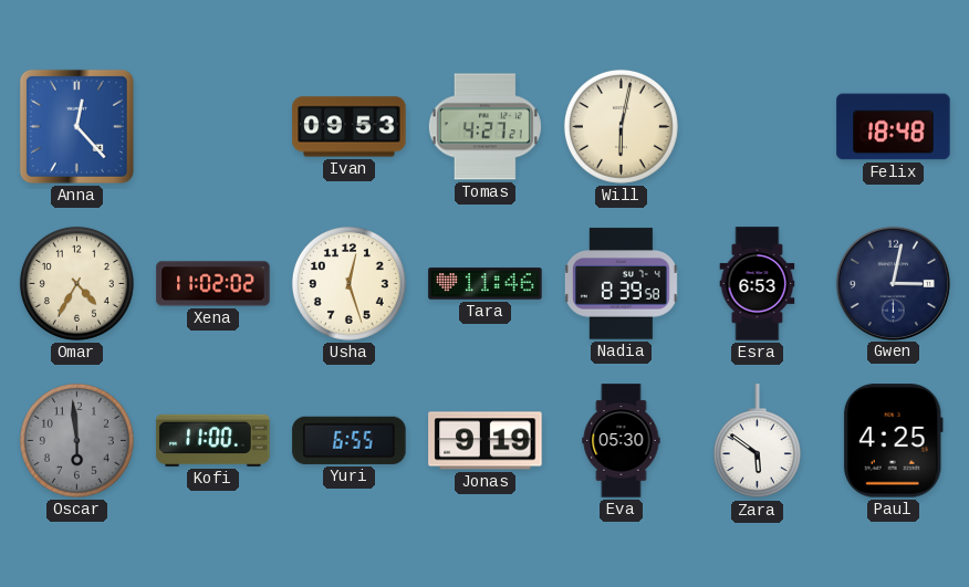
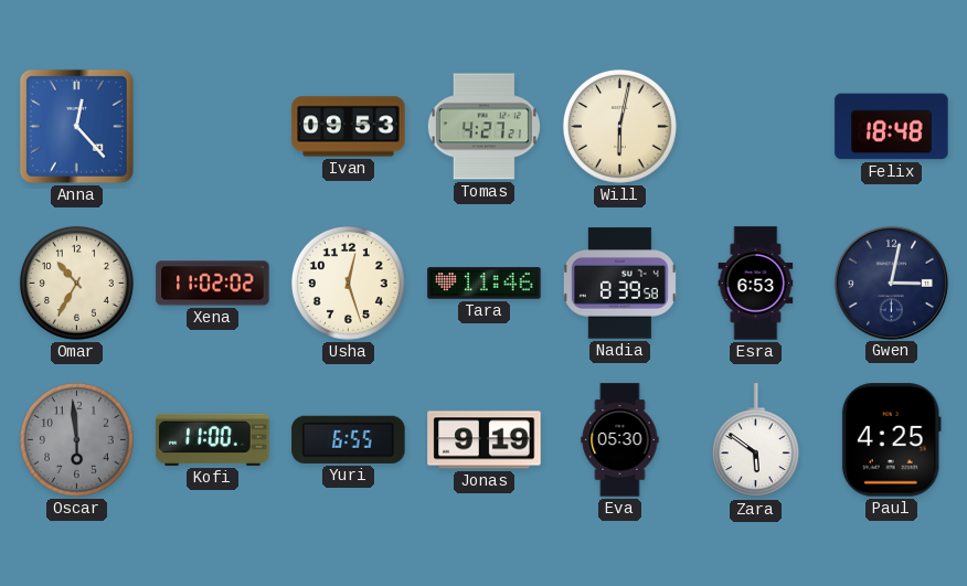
Omar: 4:35 -> 10:35 (76, 283)
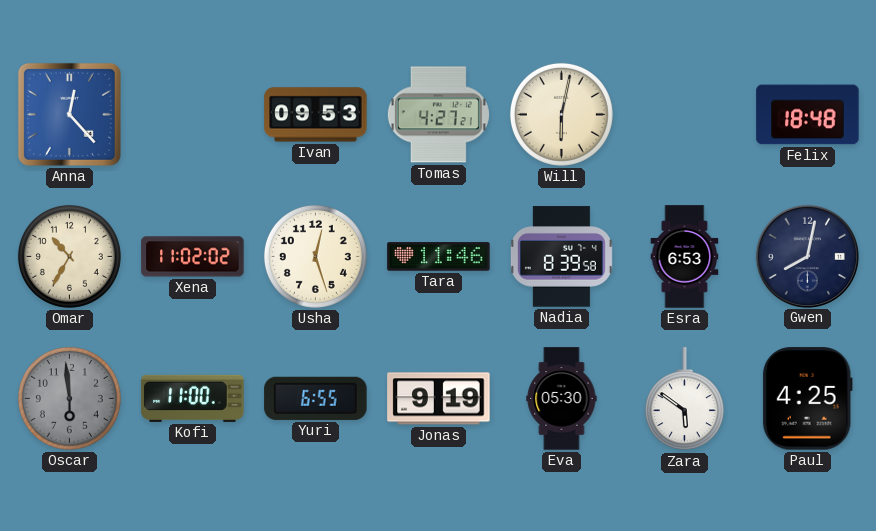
Gwen: 3:02 -> 8:02 (807, 256)
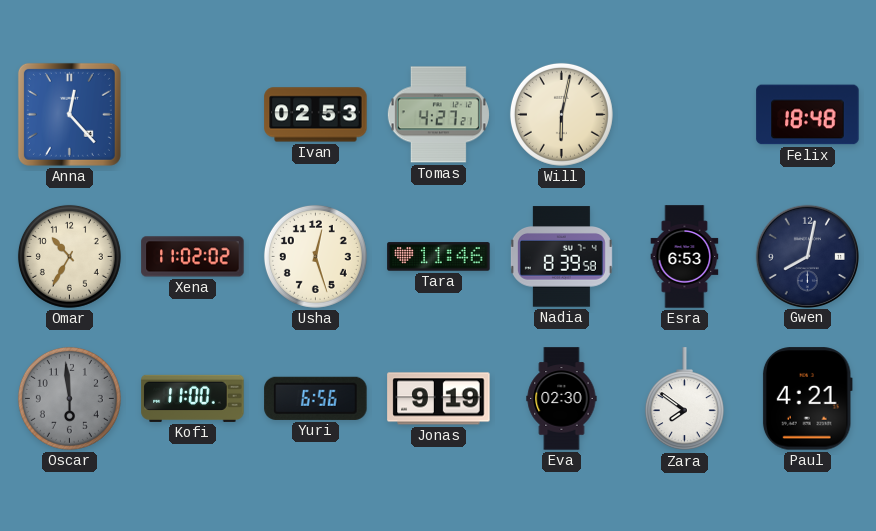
Ivan: 09:53 -> 02:53 (316, 115)
Yuri: 6:55 -> 6:56 (316, 398)
Eva: 05:30 -> 02:30 (562, 399)
Zara: 5:51 -> 7:51 (684, 399)
Paul: 4:25 -> 4:21 (807, 399)
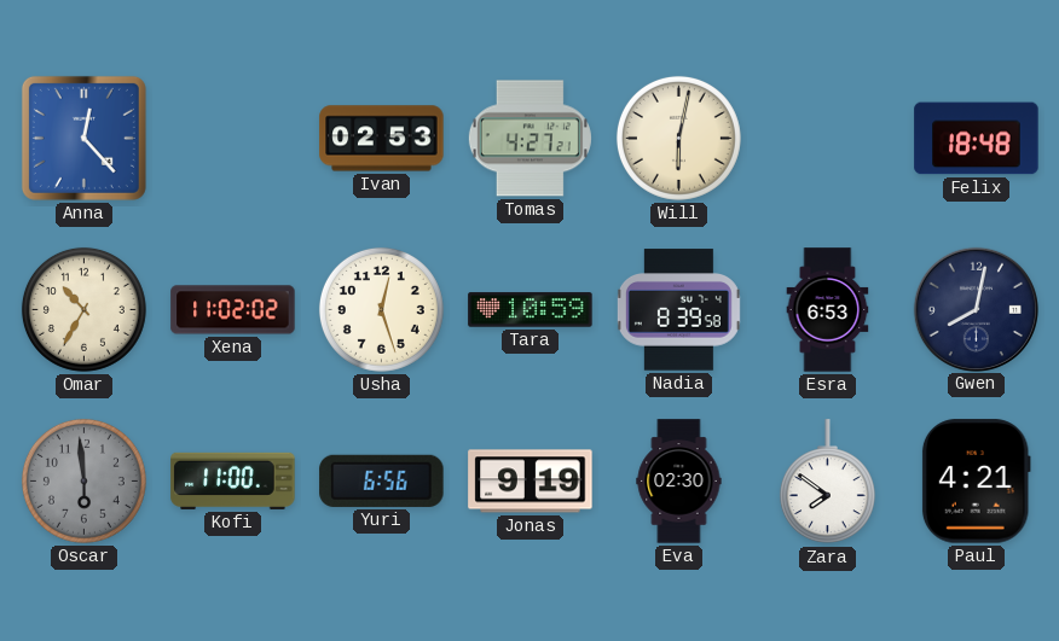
Tara: 11:46 -> 10:59 (531, 310)
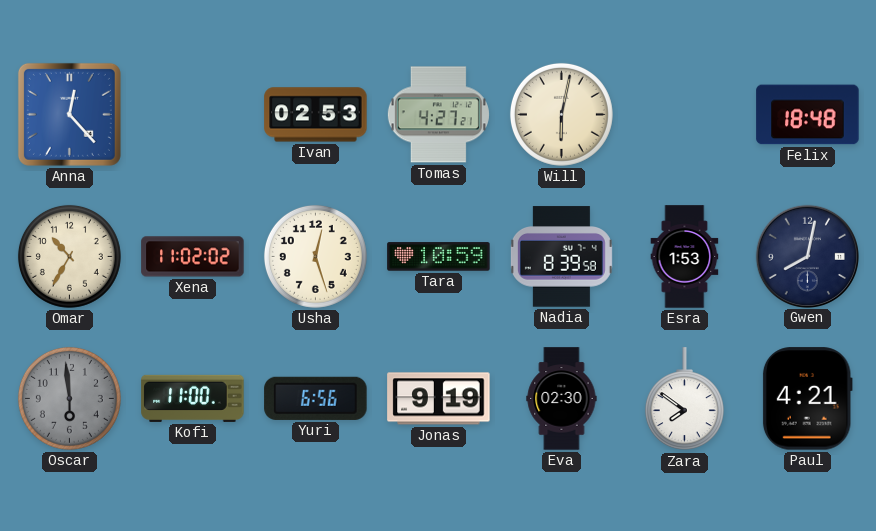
Esra: 6:53 -> 1:53 (685, 257)
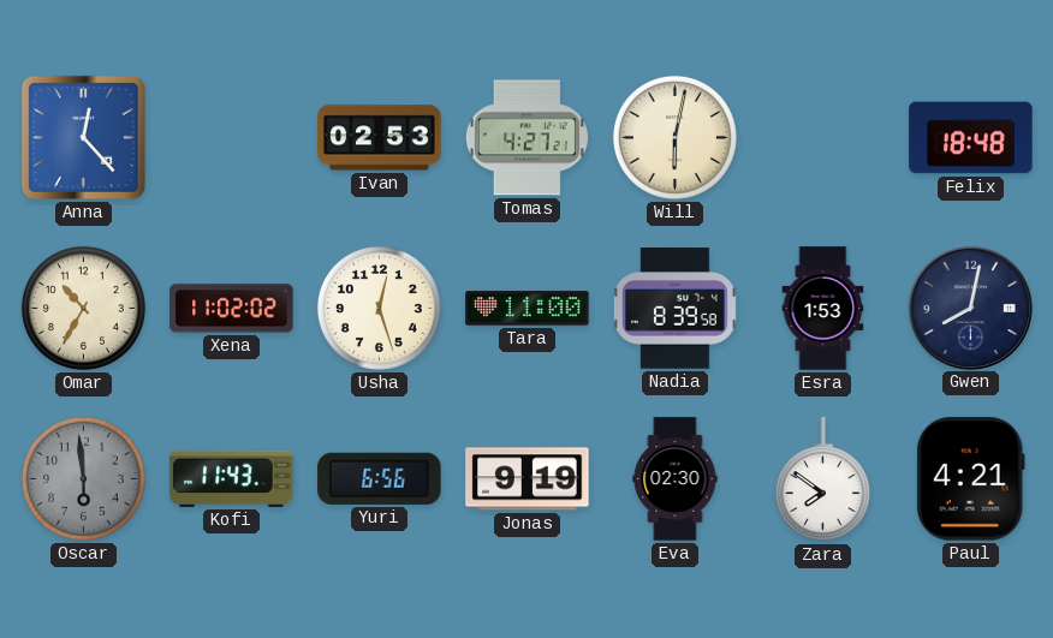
Tara: 10:59 -> 11:00 (528, 309)
Kofi: 11:00 -> 11:43 (232, 478)
